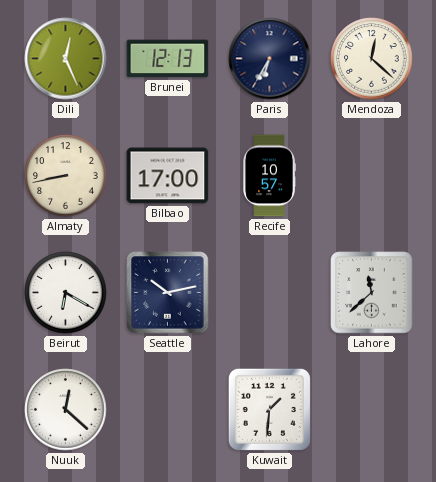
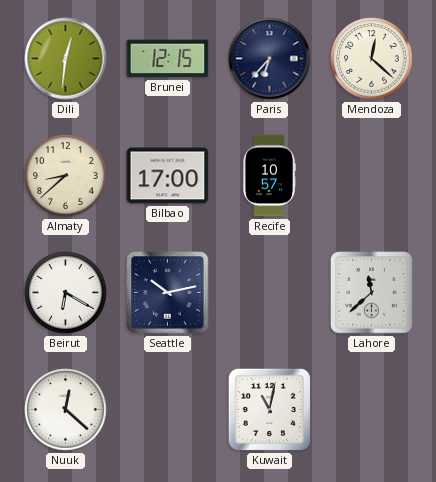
Dili: 12:26 -> 12:31 (66, 59)
Brunei: 12:13 -> 12:15 (168, 59)
Paris: 6:35 -> 6:37 (270, 59)
Almaty: 8:43 -> 8:38 (66, 176)
Kuwait: 1:31 -> 11:02 (269, 409)
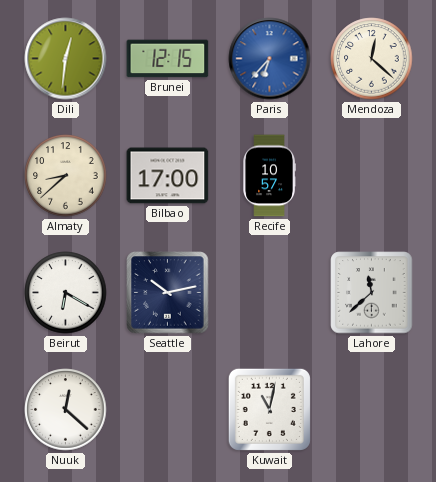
Paris dial: navy -> blue (270, 59)
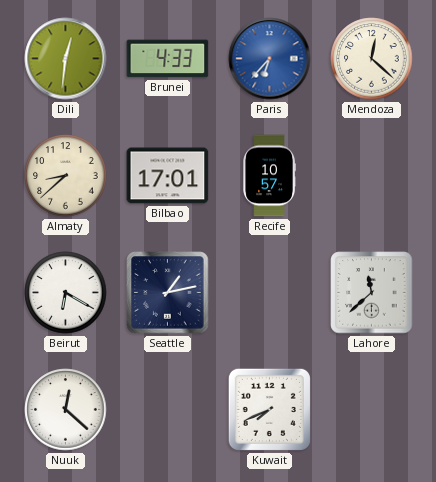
Brunei: 12:15 -> 4:33 (168, 59)
Bilbao: 17:00 -> 17:01 (168, 176)
Seattle: 10:13 -> 1:13 (168, 293)
Kuwait: 11:02 -> 7:41 (269, 409)
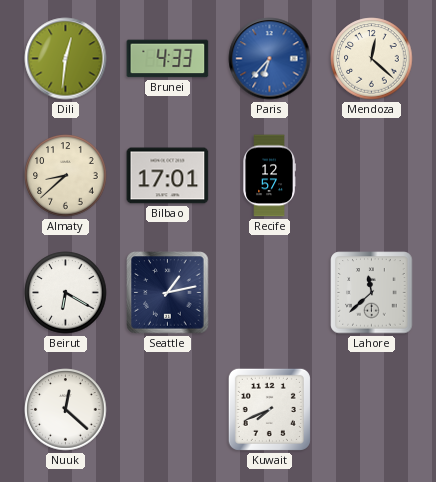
Recife: 10:57 -> 12:57 (269, 176)
